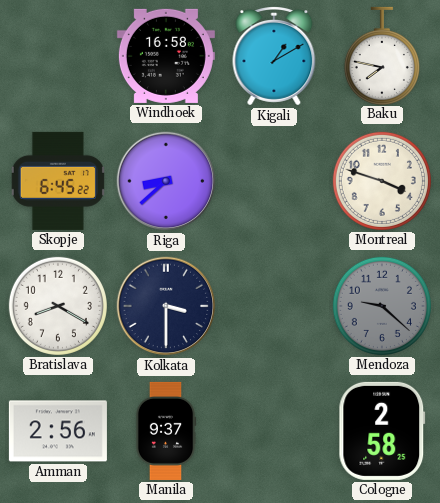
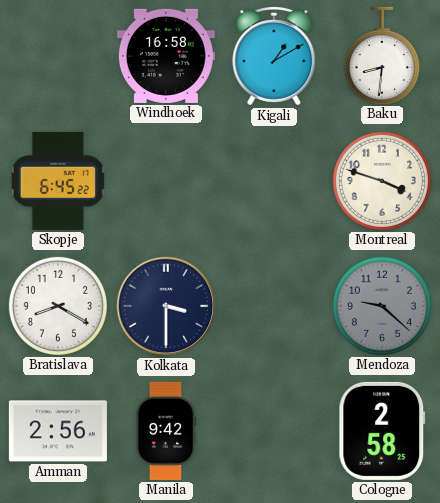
Baku: 7:47 -> 8:31 (382, 55)
Riga: 8:38 -> none (166, 181)
Manila: 9:37 -> 9:42 (166, 431)
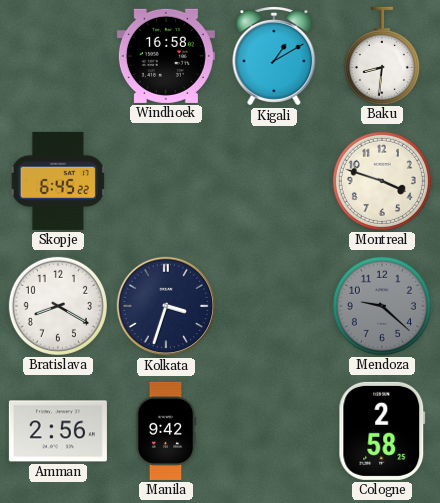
Kolkata: 3:30 -> 3:33 (166, 306)
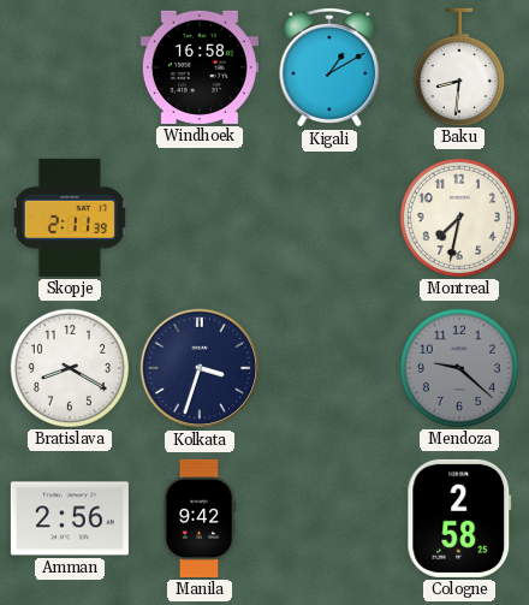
Skopje: 6:45 -> 2:11 (70, 218)
Montreal: 3:48 -> 7:32 (459, 218)
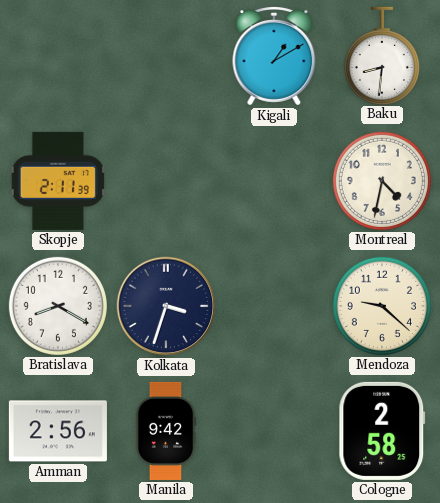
Windhoek: 16:58 -> none (200, 67)
Montreal: 7:32 -> 4:32 (382, 181)
Mendoza dial: grey -> cream (382, 306)
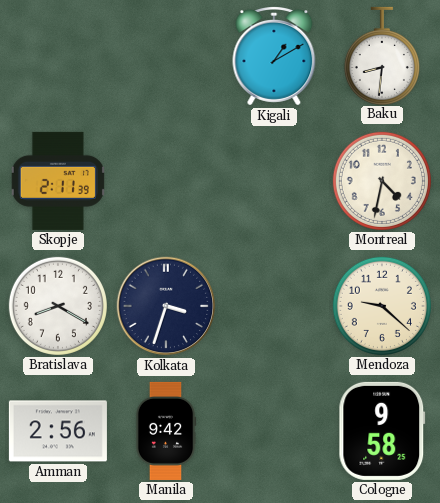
Cologne: 2:58 -> 9:58 (382, 431)
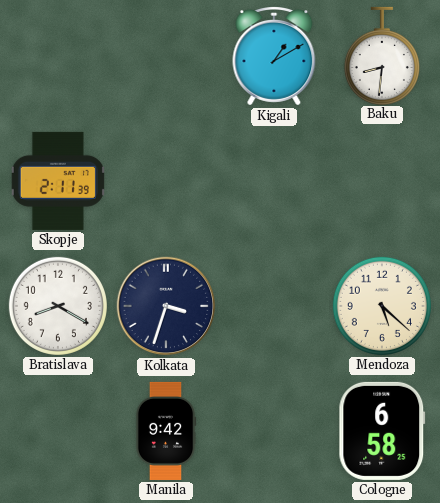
Montreal: 4:32 -> none (382, 181)
Mendoza: 9:22 -> 5:22 (382, 306)
Amman: 2:56 -> none (58, 431)
Cologne: 9:58 -> 6:58 (382, 431)
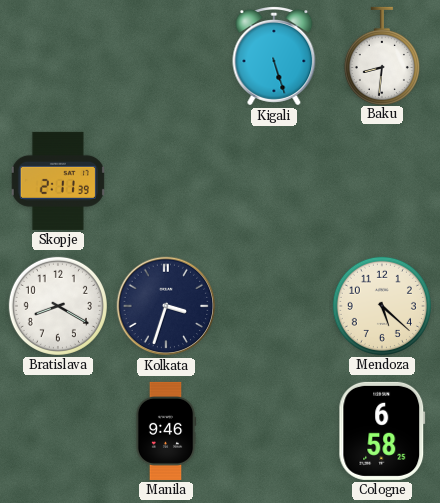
Kigali: 1:10 -> 5:27 (274, 57)
Manila: 9:42 -> 9:46 (166, 431)
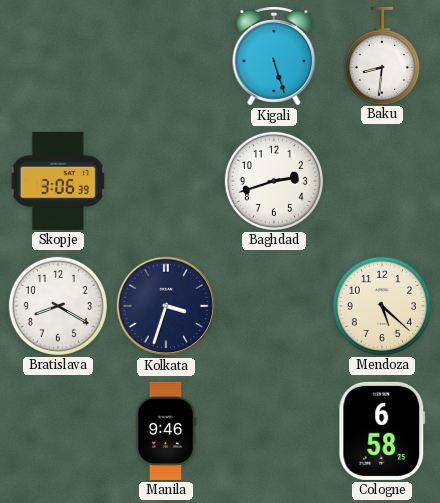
Skopje: 2:11 -> 3:06 (58, 181)
Baghdad: none -> 2:42 (274, 181)
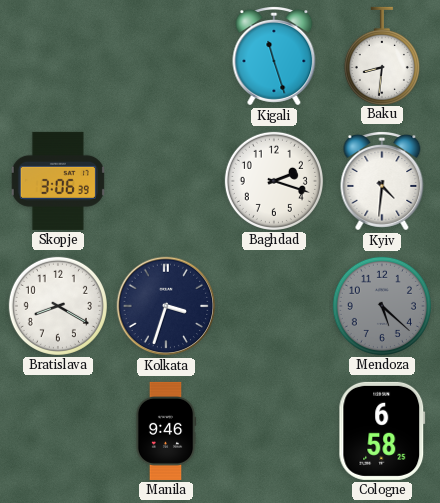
Kigali: 5:27 -> 11:27 (274, 57)
Baghdad: 2:42 -> 2:18 (274, 181)
Kyiv: none -> 4:31 (382, 182)
Mendoza dial: cream -> grey (382, 306)
